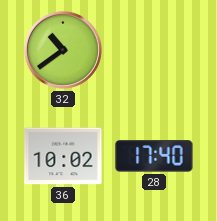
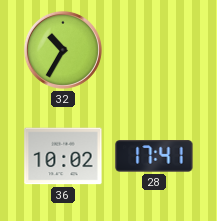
32: 10:39 -> 10:35 (63, 50)
28: 17:40 -> 17:41 (154, 156)
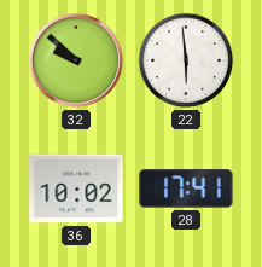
32: 10:35 -> 9:52 (76, 60)
22: none -> 5:59 (186, 60)
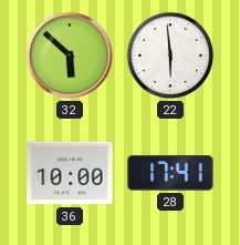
32: 9:52 -> 5:52 (70, 55)
36: 10:02 -> 10:00 (70, 173)
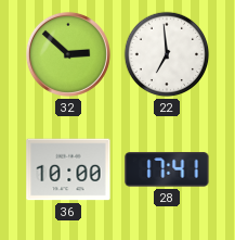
32: 5:52 -> 2:52 (68, 54)
22: 5:59 -> 6:59 (167, 54)
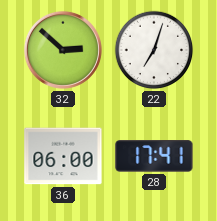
22: 6:59 -> 7:03 (154, 50)
36: 10:00 -> 06:00 (63, 156)
